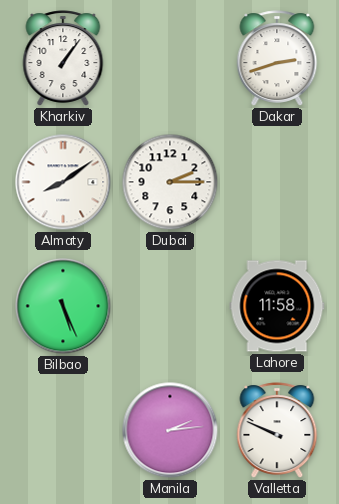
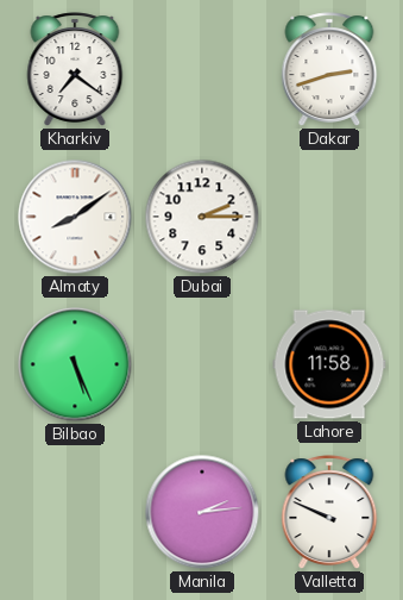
Kharkiv: 1:06 -> 7:21 (75, 69)
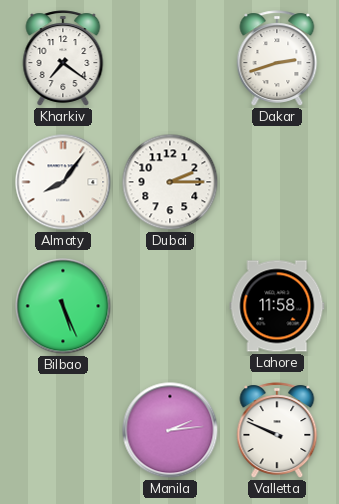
Almaty: 8:09 -> 8:06 (63, 182)
